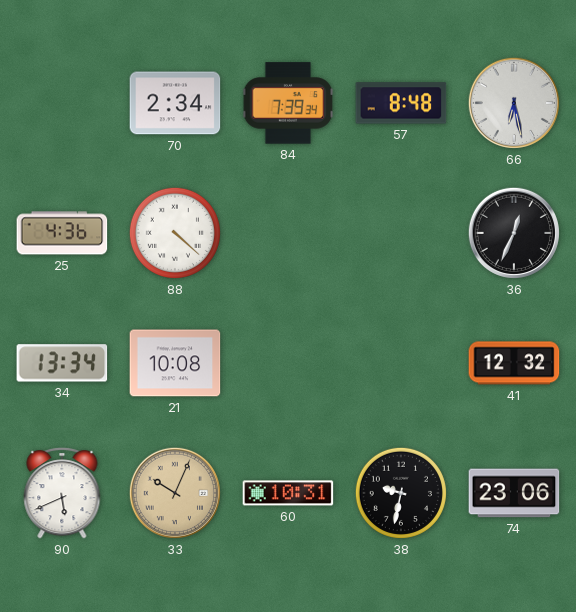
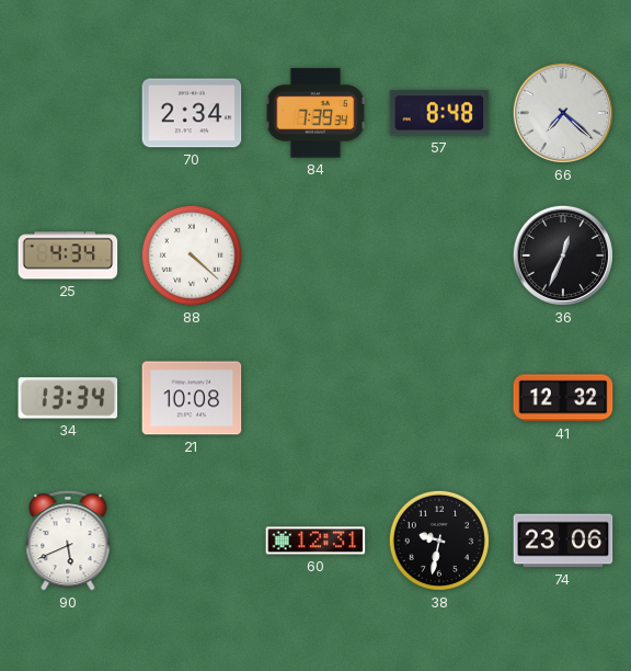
66: 6:28 -> 7:22 (563, 113)
25: 4:36 -> 4:34 (68, 255)
33: 10:04 -> none (175, 493)
60: 10:31 -> 12:31 (315, 541)
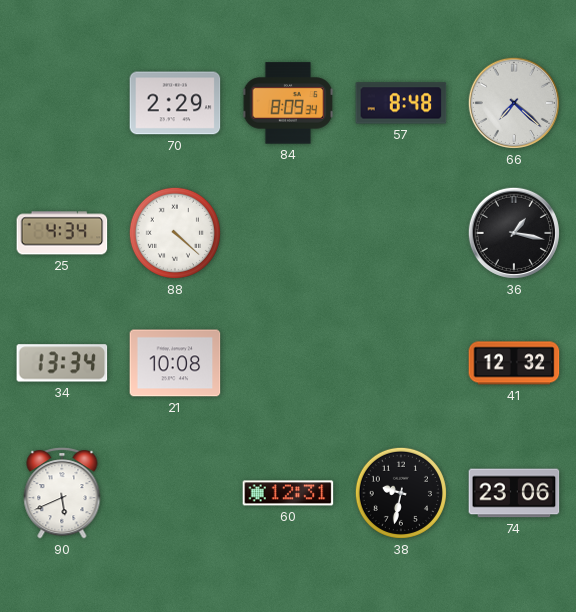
70: 2:34 -> 2:29 (175, 103)
84: 7:39 -> 8:09 (288, 103)
36: 12:34 -> 1:17 (514, 233)
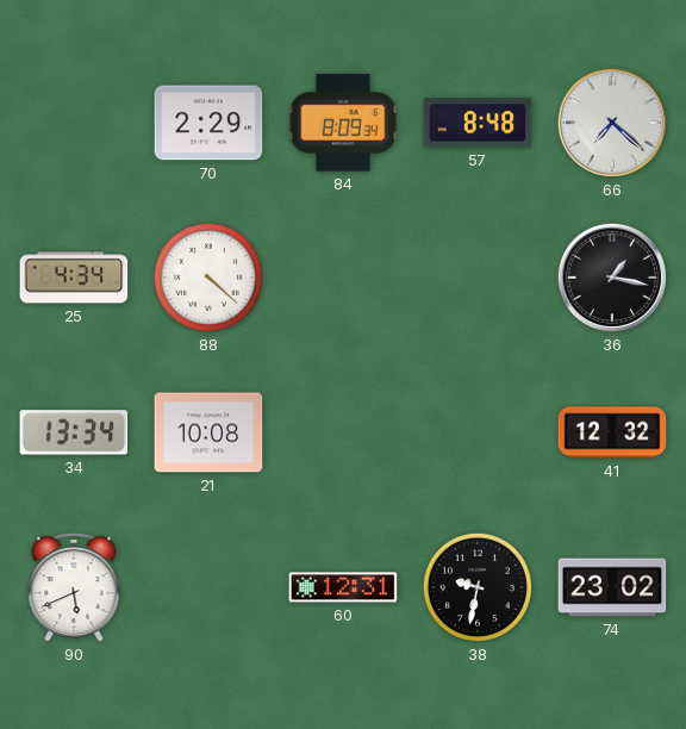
74: 23:06 -> 23:02 (612, 587)
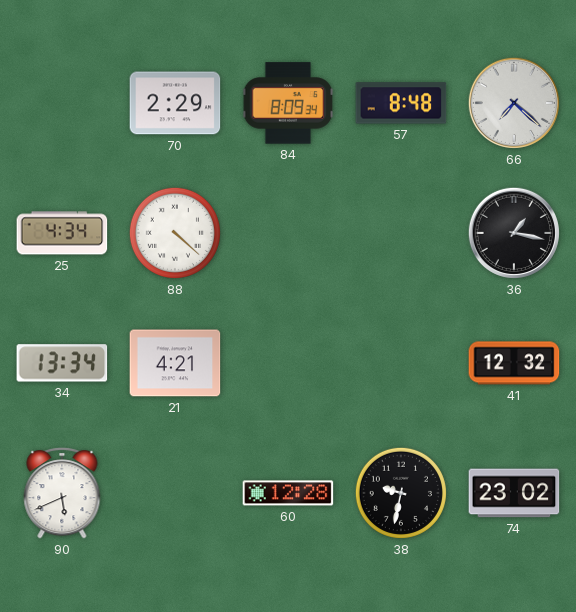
21: 10:08 -> 4:21 (175, 363)
60: 12:31 -> 12:28 (288, 493)
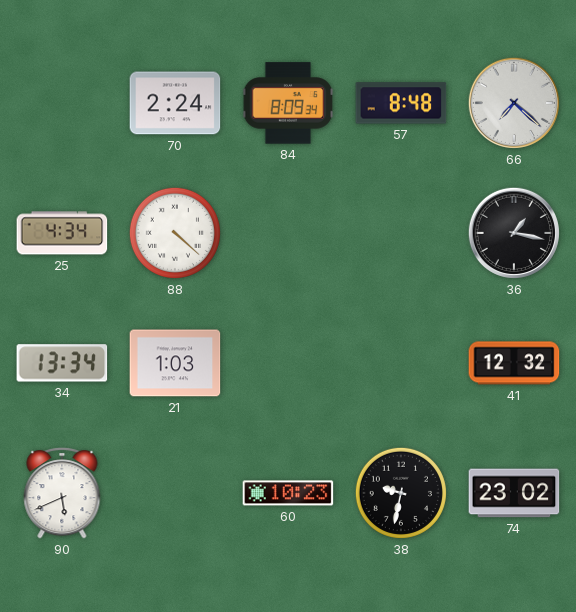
70: 2:29 -> 2:24 (175, 103)
21: 4:21 -> 1:03 (175, 363)
60: 12:28 -> 10:23 (288, 493)
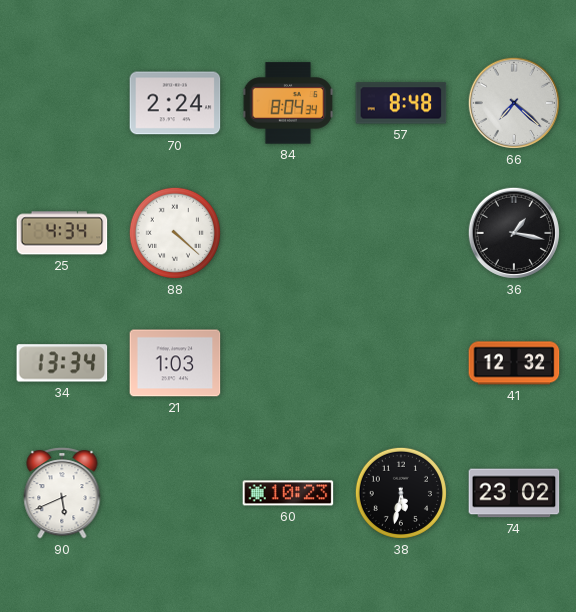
84: 8:09 -> 8:04 (288, 103)
38: 9:32 -> 5:32 (401, 493)
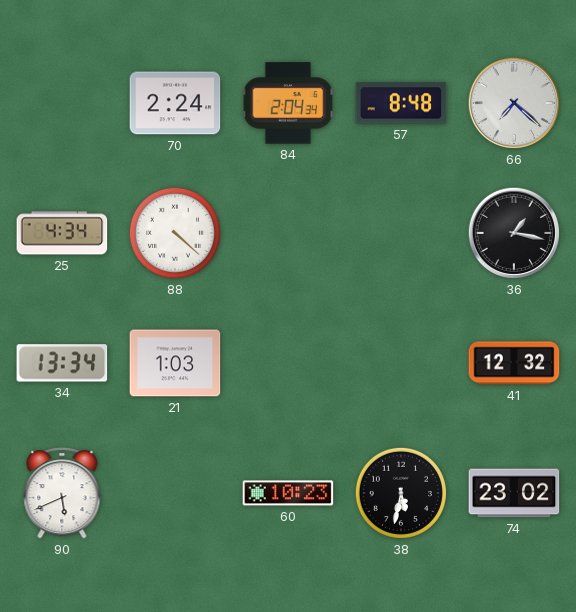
84: 8:04 -> 2:04 (288, 103)
